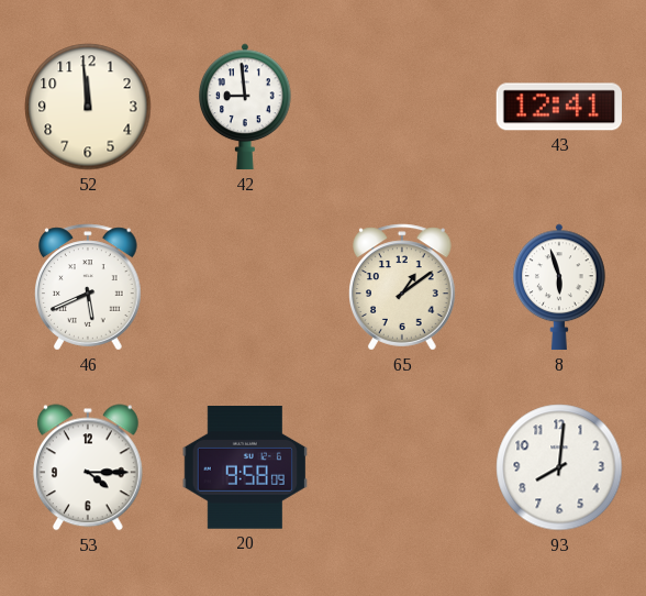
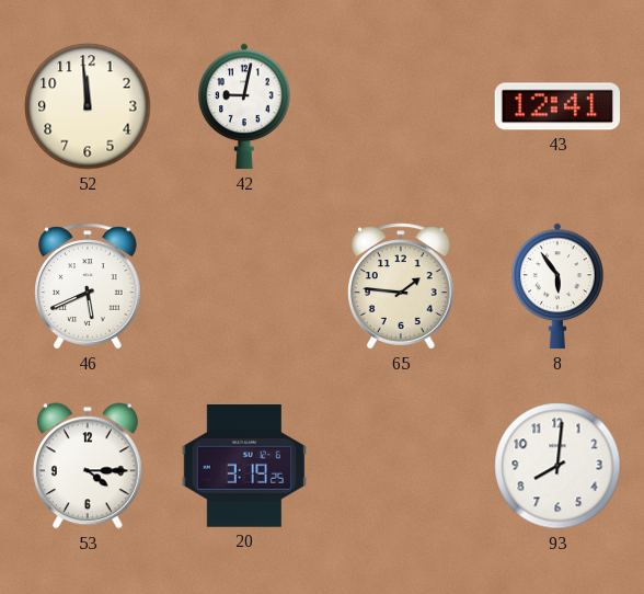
42: 8:59 -> 9:02 (245, 106)
65: 1:09 -> 1:46 (402, 286)
8: 5:57 -> 5:54 (559, 286)
20: 9:58 -> 3:19 (243, 467)
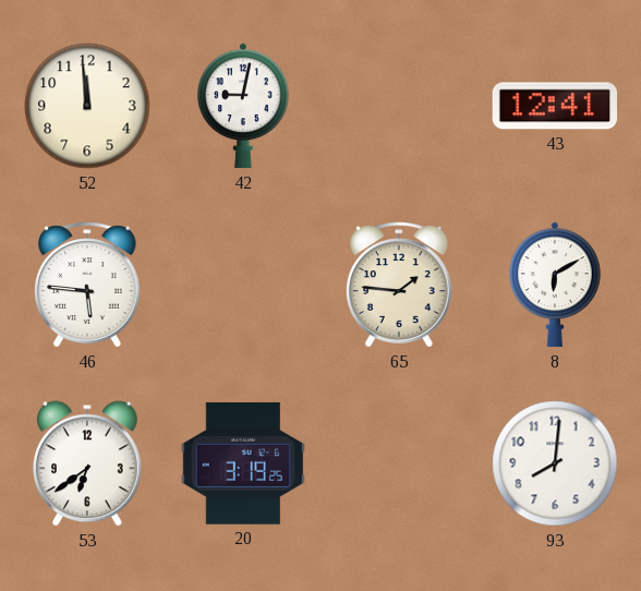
46: 5:41 -> 5:46 (88, 285)
8: 5:54 -> 6:10 (556, 285)
53: 4:15 -> 6:39 (87, 463)
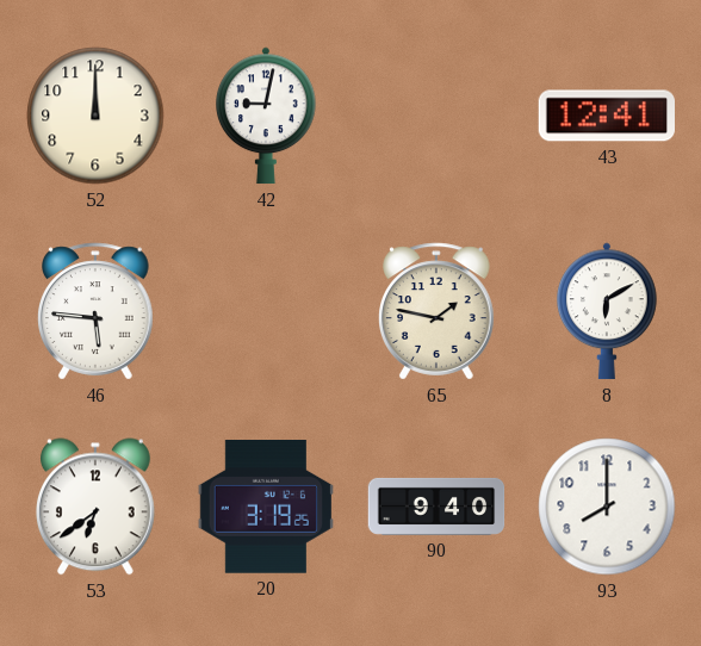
52: 11:59 -> 12:00 (95, 116)
65: 1:46 -> 1:47 (438, 311)
90: none -> 9:40 (436, 507)
93: 8:01 -> 8:00 (607, 507)
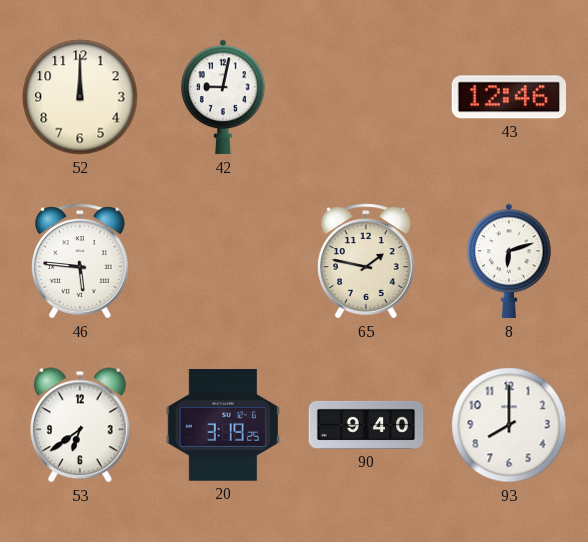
43: 12:41 -> 12:46 (508, 97)
8: 6:10 -> 6:12 (510, 261)
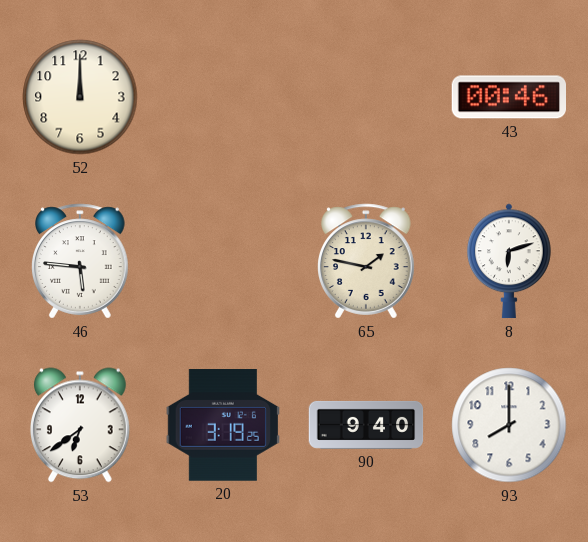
42: 9:02 -> none (224, 97)
43: 12:46 -> 00:46 (508, 97)
